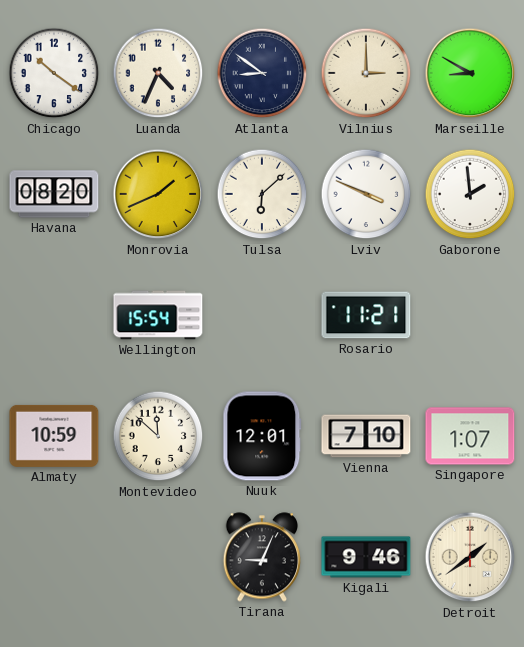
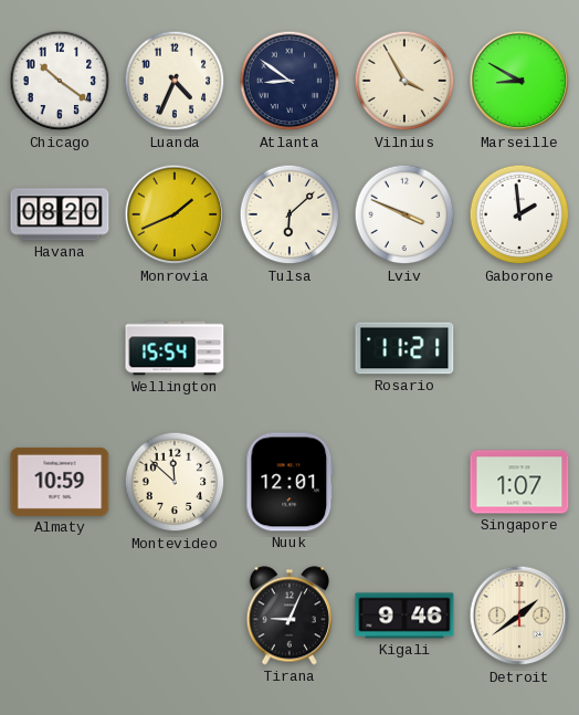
Vilnius: 3:00 -> 3:55 (404, 81)
Vienna: 7:10 -> none (366, 436)
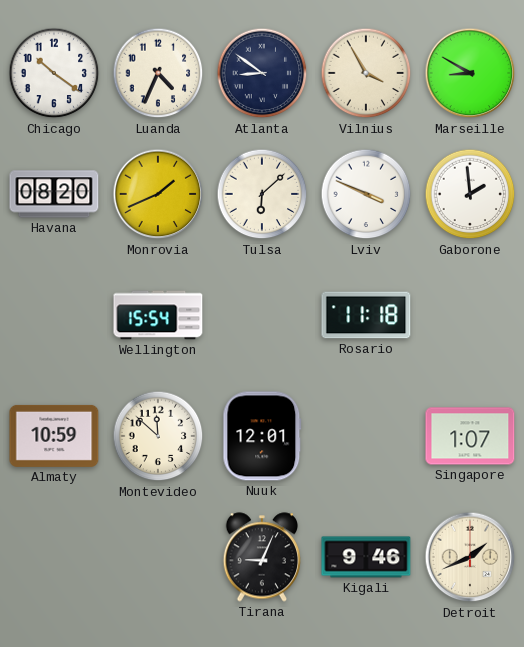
Rosario: 11:21 -> 11:18 (366, 315)
Detroit: 1:39 -> 1:41 (470, 557)
